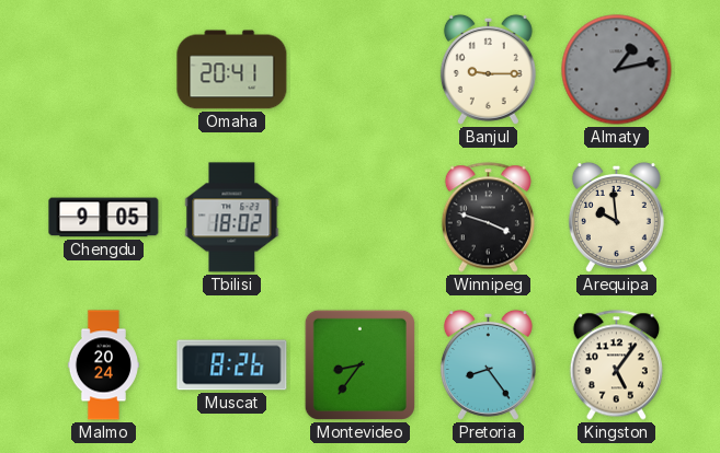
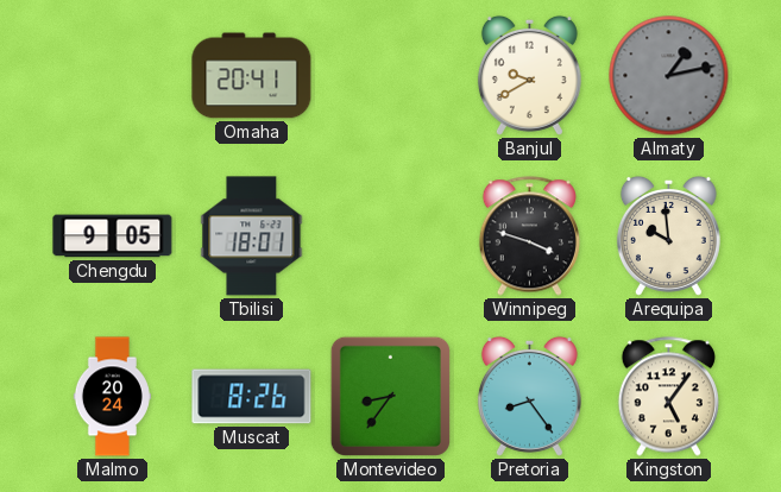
Banjul: 9:15 -> 9:40 (529, 75)
Tbilisi: 18:02 -> 18:01 (252, 236)
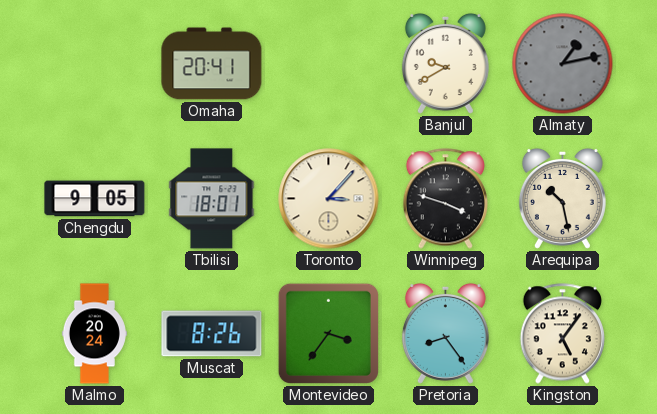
Toronto: none -> 3:07 (329, 199)
Arequipa: 9:59 -> 10:28 (562, 198)
Montevideo: 8:36 -> 3:36 (328, 333)
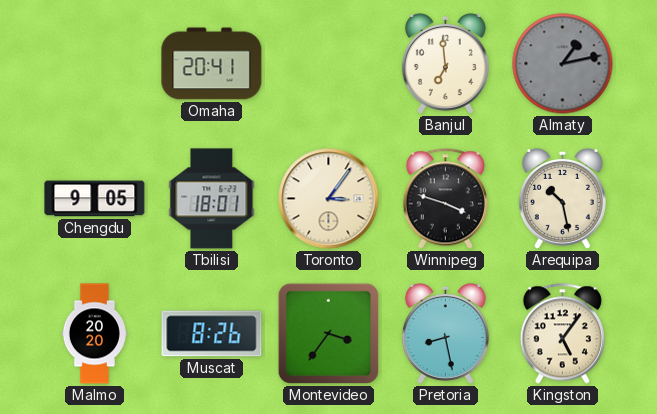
Banjul: 9:40 -> 6:59 (445, 63)
Toronto: 3:07 -> 3:06 (329, 199)
Malmo: 20:24 -> 20:20 (94, 334)
Pretoria: 8:24 -> 8:28 (445, 333)
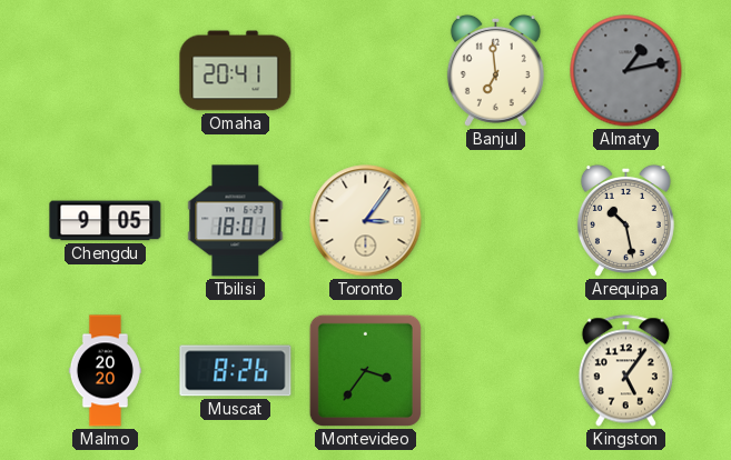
Winnipeg: 3:48 -> none (445, 199)
Pretoria: 8:28 -> none (445, 333)
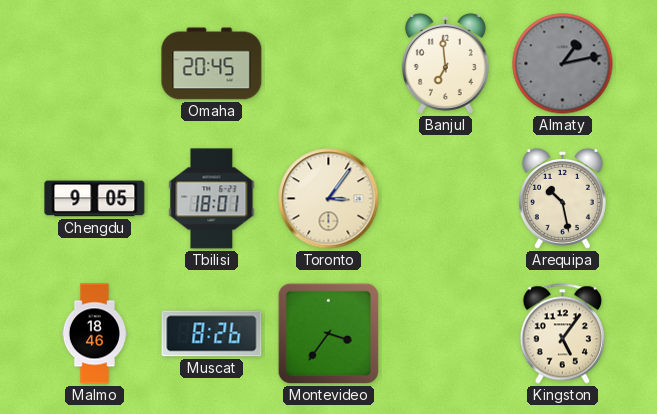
Omaha: 20:41 -> 20:45 (212, 64)
Malmo: 20:20 -> 18:46 (94, 334)
